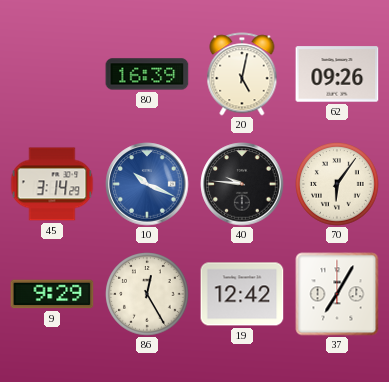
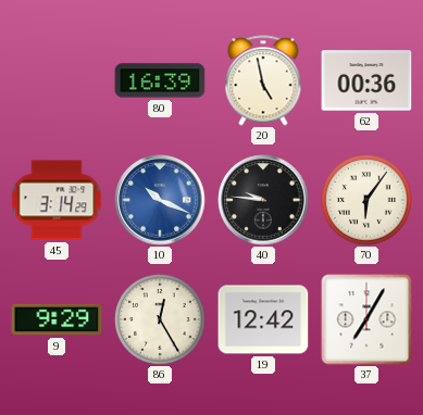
20: 5:02 -> 4:58 (263, 80)
62: 09:26 -> 00:36 (366, 80)
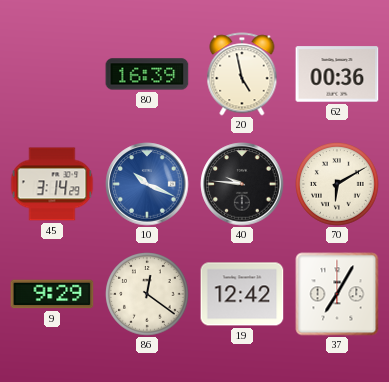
70: 6:06 -> 6:10 (337, 184)
86: 12:25 -> 12:21 (147, 294)
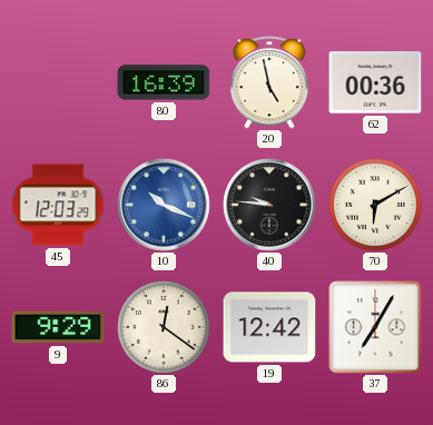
45: 3:14 -> 12:03 (58, 205)
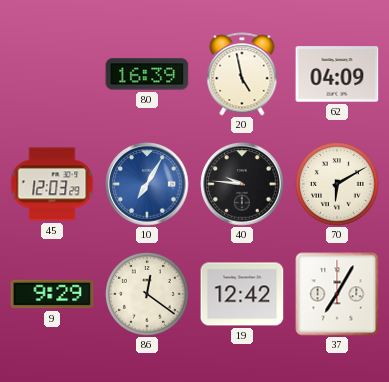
62: 00:36 -> 04:09 (337, 74)
10: 10:19 -> 7:05 (147, 184)
